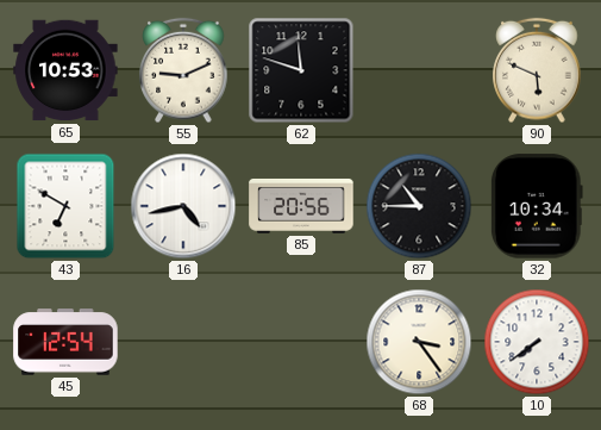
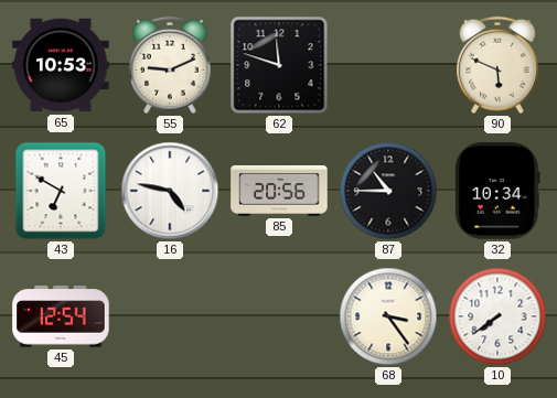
16: 4:43 -> 4:47 (170, 191)
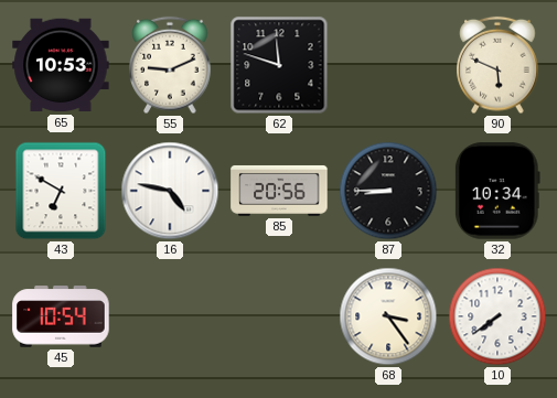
87: 10:45 -> 8:45 (388, 191)
45: 12:54 -> 10:54 (61, 316)
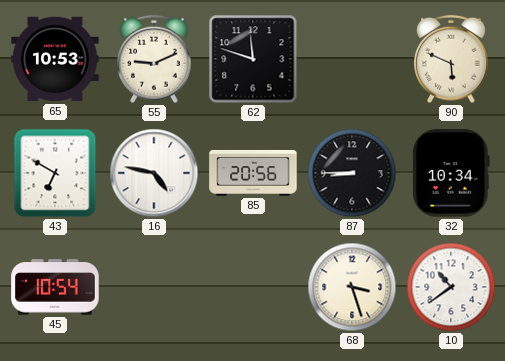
68: 3:24 -> 3:27 (352, 287)
10: 7:39 -> 10:39 (451, 287)
